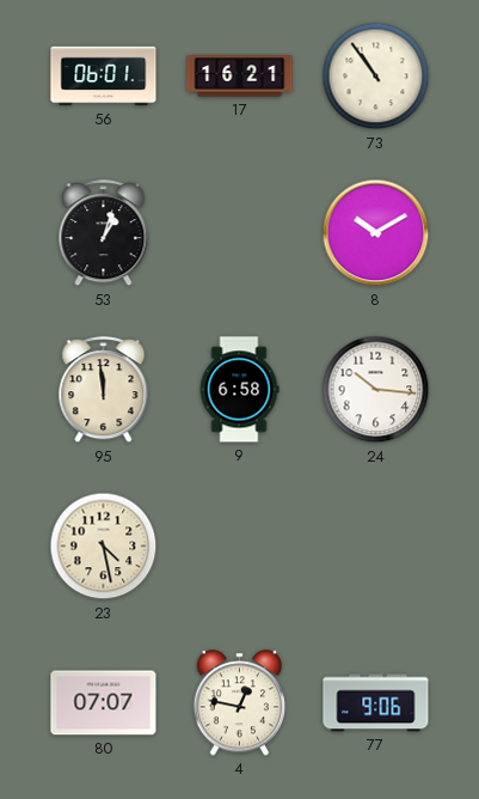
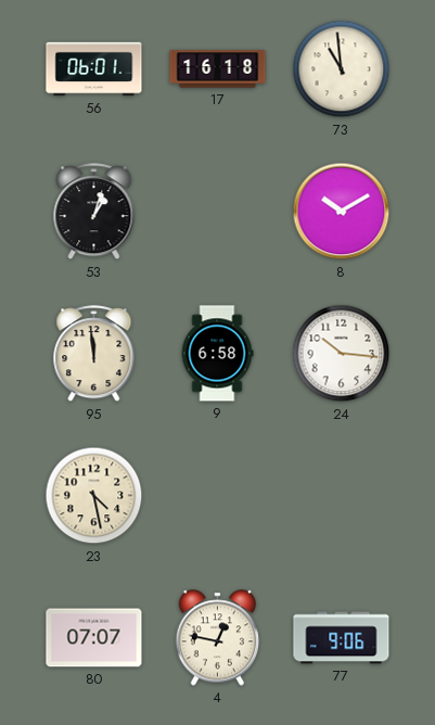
17: 16:21 -> 16:18 (218, 69)
73: 10:54 -> 10:59 (342, 69)
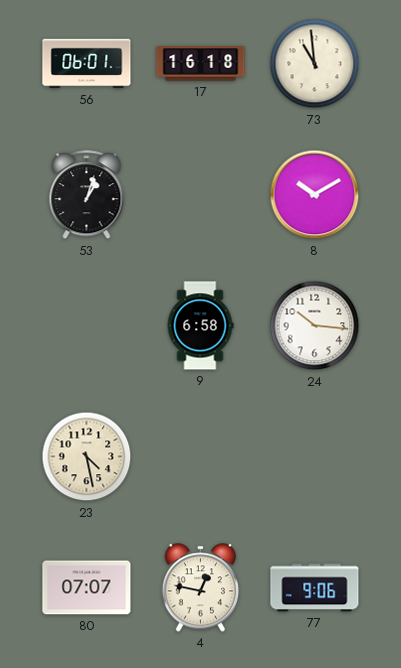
95: 11:59 -> none (94, 354)
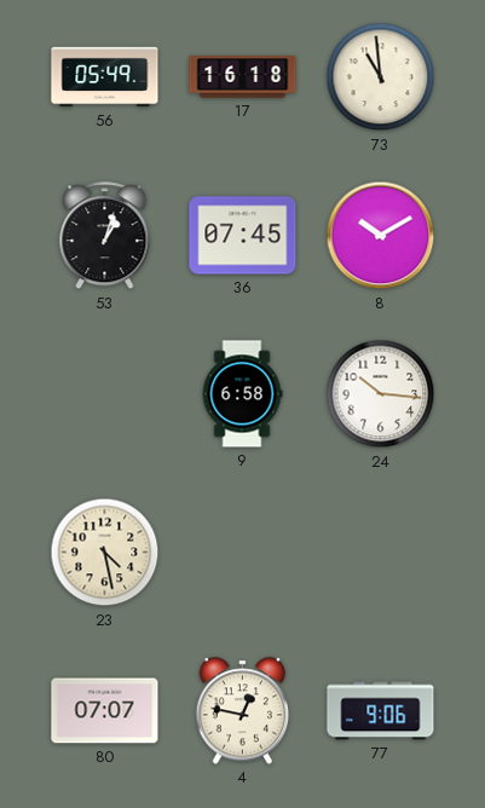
56: 06:01 -> 05:49 (105, 77)
36: none -> 07:45 (243, 236)
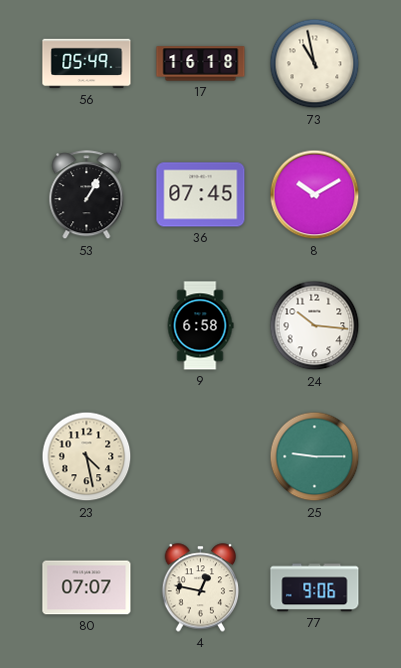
73: 10:59 -> 10:58 (315, 64)
53: 1:03 -> 1:05 (87, 195)
25: none -> 9:15 (315, 457)
